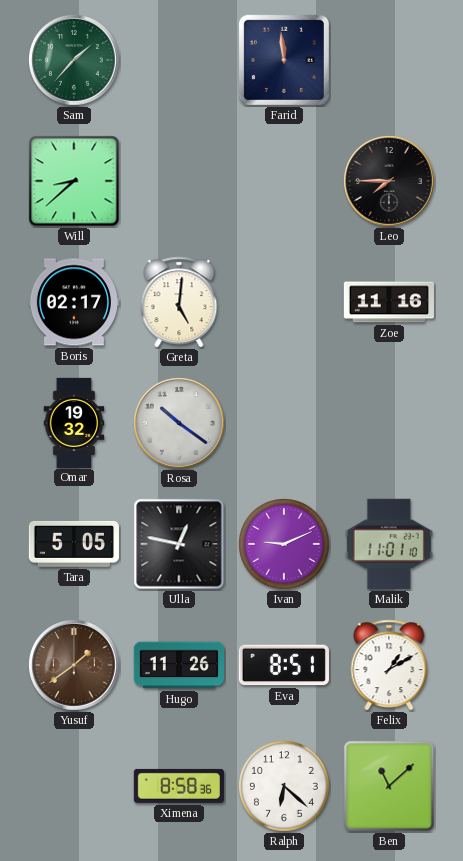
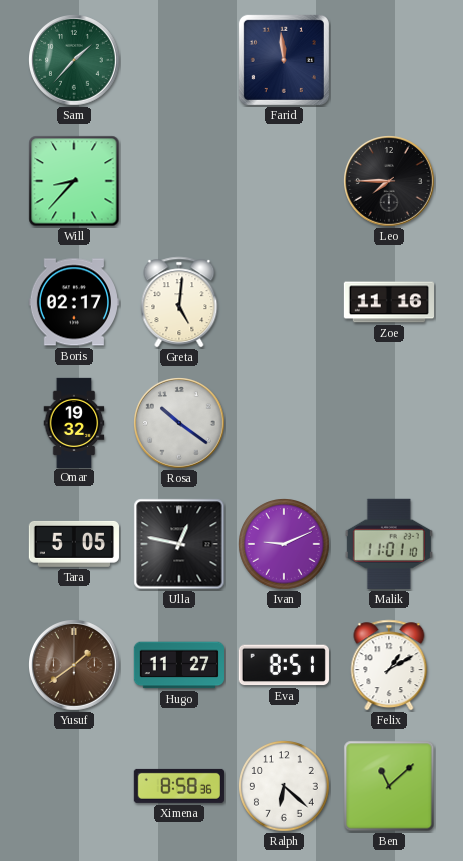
Will: 8:38 -> 8:37 (74, 181)
Hugo: 11:26 -> 11:27 (178, 665)
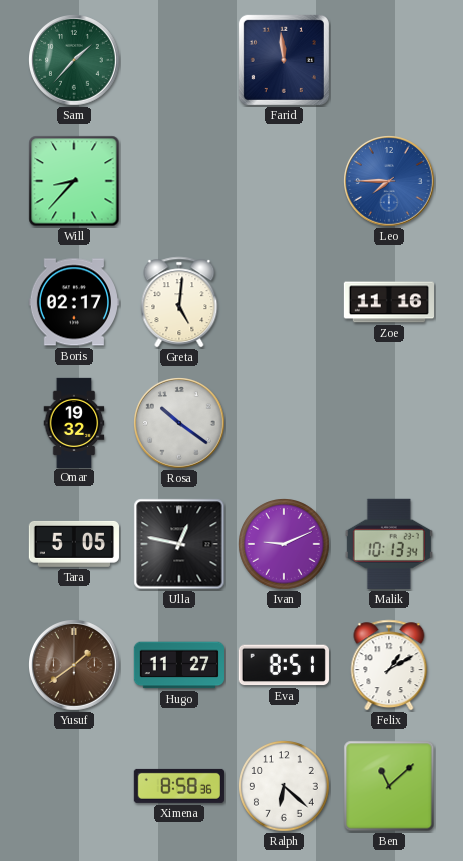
Leo dial: black -> blue (390, 182)
Malik: 11:01 -> 10:13 (389, 544)
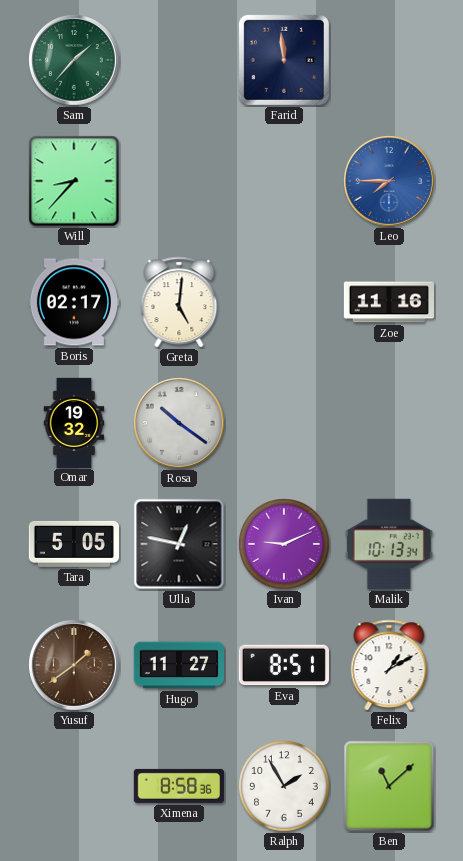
Ralph: 6:22 -> 1:55 (285, 787)
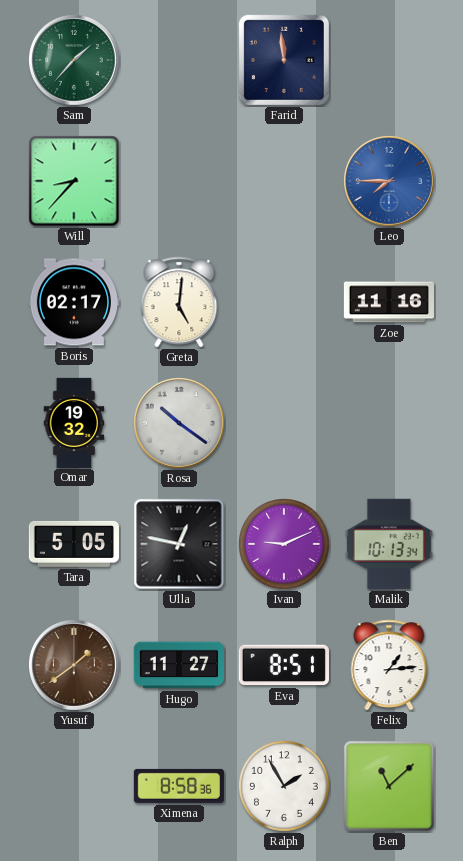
Felix: 1:10 -> 1:14 (389, 665)
